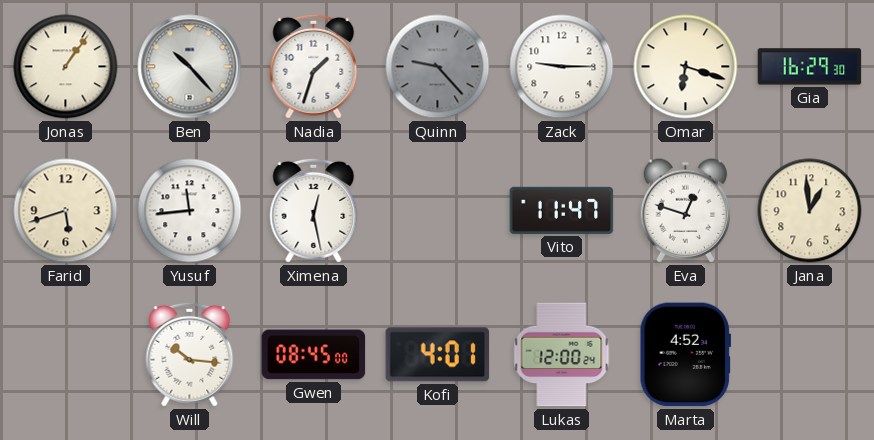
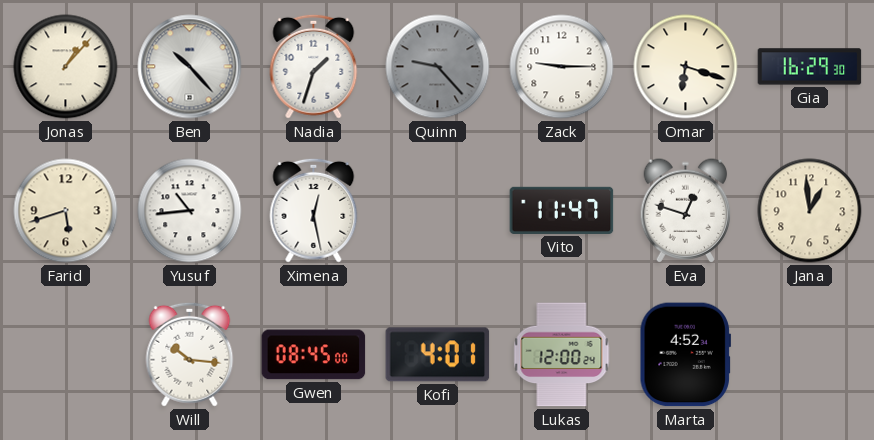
Jonas: 1:06 -> 1:07 (66, 67)
Yusuf: 11:44 -> 10:44 (190, 211)
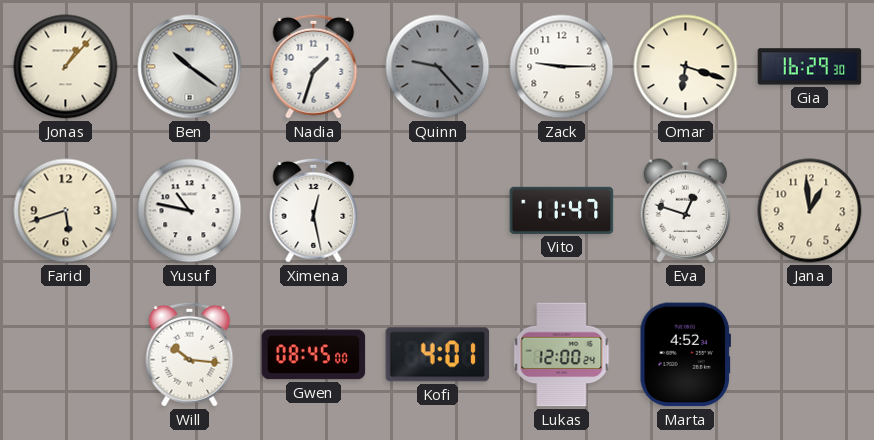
Ben: 10:23 -> 10:21 (190, 67)
Yusuf: 10:44 -> 10:47 (190, 211)
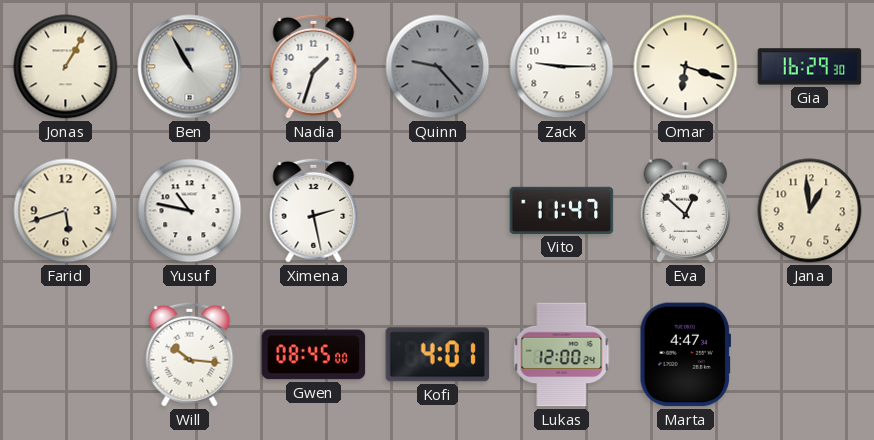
Jonas: 1:07 -> 1:05 (66, 67)
Ben: 10:21 -> 10:55 (190, 67)
Ximena: 12:28 -> 2:28 (314, 210)
Eva: 12:48 -> 12:52 (686, 211)
Marta: 4:52 -> 4:47 (685, 355)
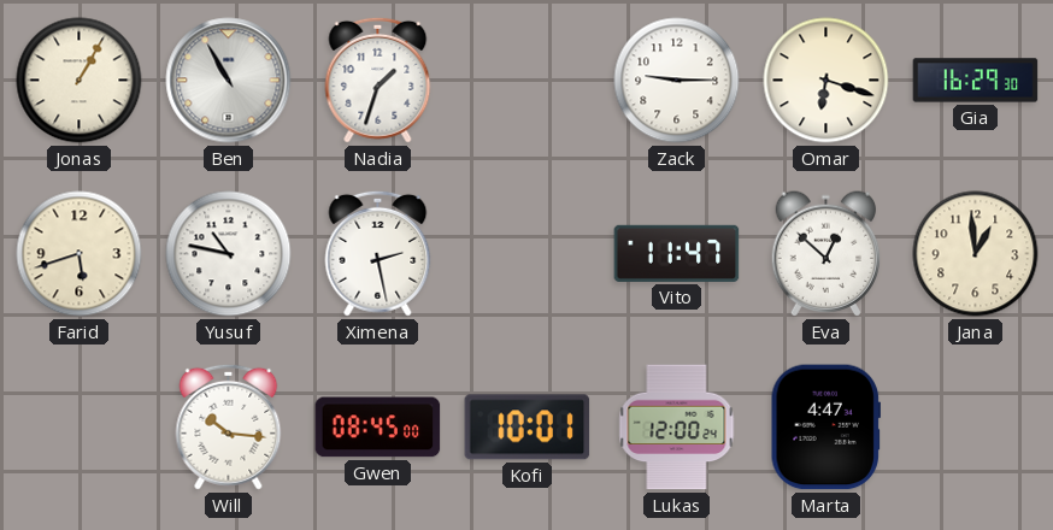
Quinn: 9:23 -> none (438, 67)
Kofi: 4:01 -> 10:01 (528, 428)
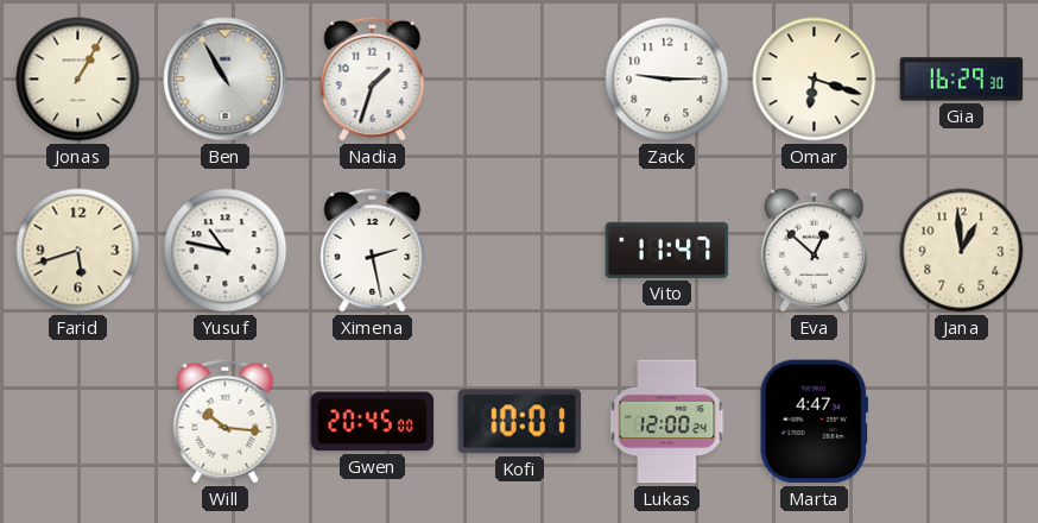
Gwen: 08:45 -> 20:45 (373, 422)
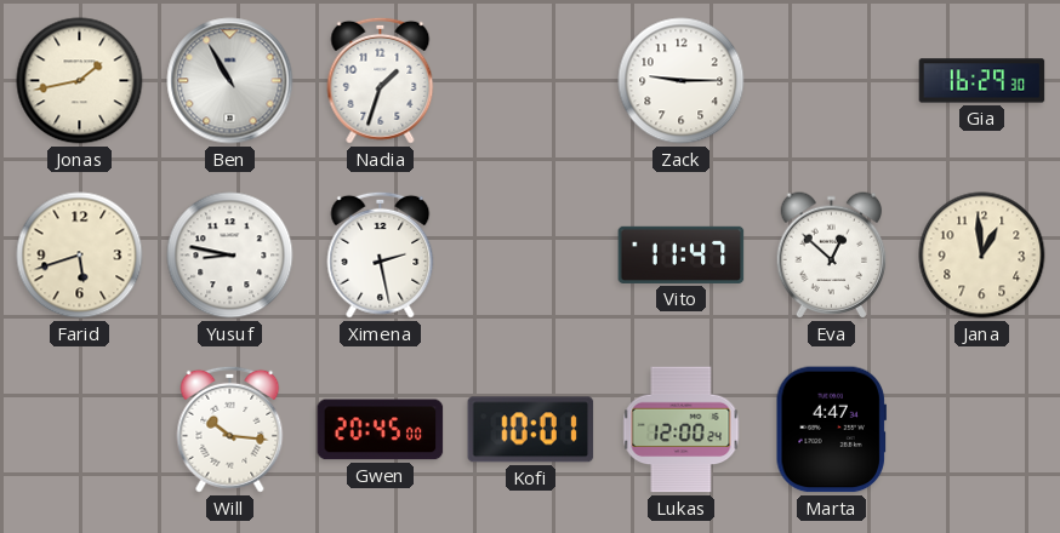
Jonas: 1:05 -> 1:43 (80, 81)
Omar: 6:18 -> none (815, 80)
Yusuf: 10:47 -> 8:47 (230, 256)
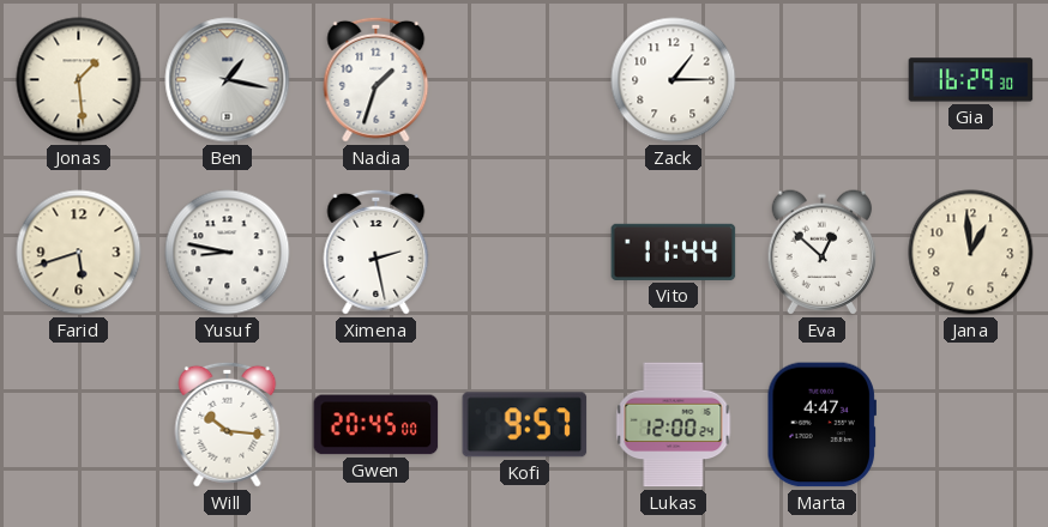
Jonas: 1:43 -> 1:29 (79, 80)
Ben: 10:55 -> 1:17 (228, 80)
Zack: 9:15 -> 1:15 (674, 80)
Vito: 11:47 -> 11:44 (674, 252)
Kofi: 10:01 -> 9:57 (525, 425)
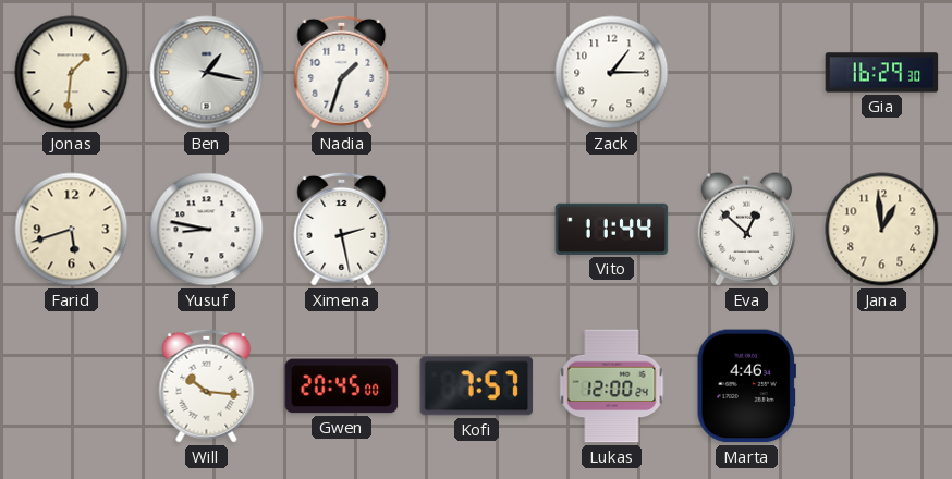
Jonas: 1:29 -> 1:31 (72, 73)
Kofi: 9:57 -> 7:57 (477, 386)
Marta: 4:47 -> 4:46 (746, 386)
